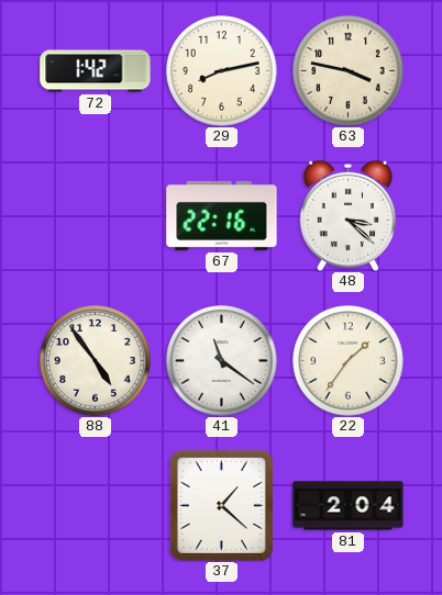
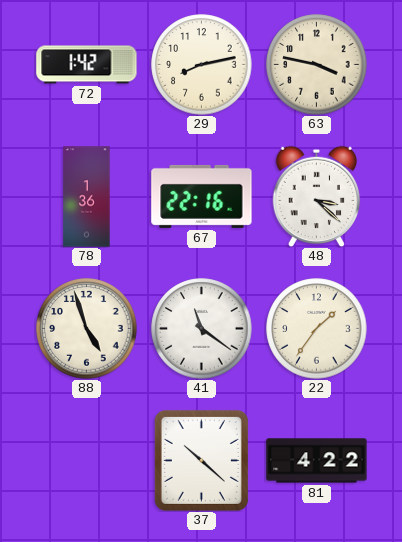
78: none -> 1:36 (87, 197)
88: 4:54 -> 4:57 (87, 329)
37: 1:22 -> 10:22 (201, 460)
81: 2:04 -> 4:22 (317, 461)
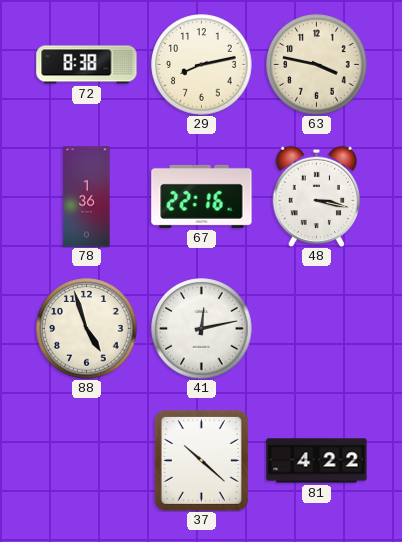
72: 1:42 -> 8:38 (87, 65)
48: 3:22 -> 3:17 (317, 196)
41: 11:21 -> 12:13 (202, 329)
22: 1:36 -> none (317, 329)
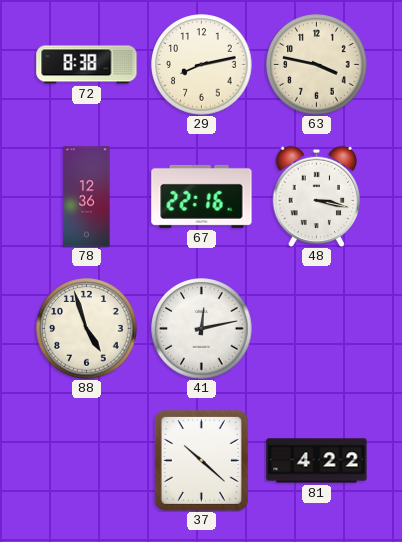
78: 1:36 -> 12:36 (87, 197)
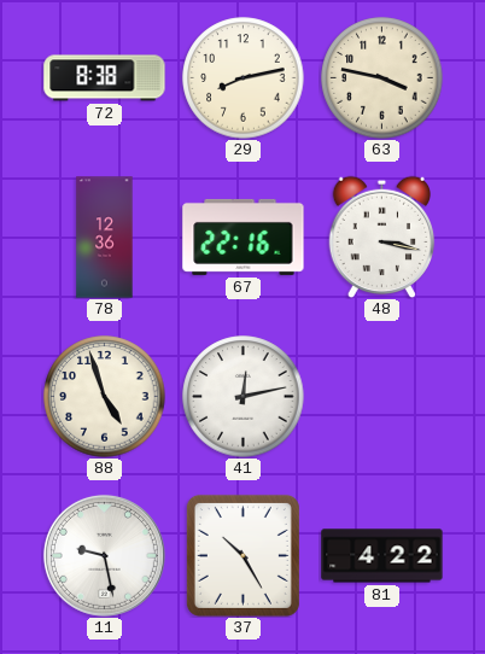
11: none -> 9:28 (104, 555)
37: 10:22 -> 10:25 (242, 555)
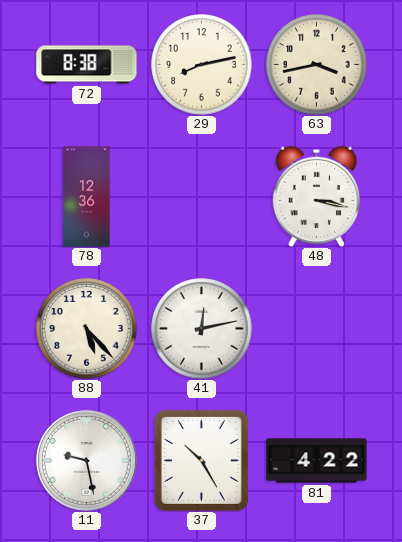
63: 3:47 -> 3:43 (317, 65)
67: 22:16 -> none (244, 237)
88: 4:57 -> 5:23 (87, 329)
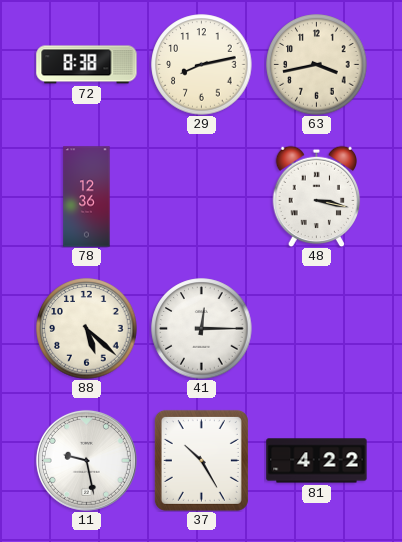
88: 5:23 -> 5:22 (87, 329)
41: 12:13 -> 12:15 (202, 329)
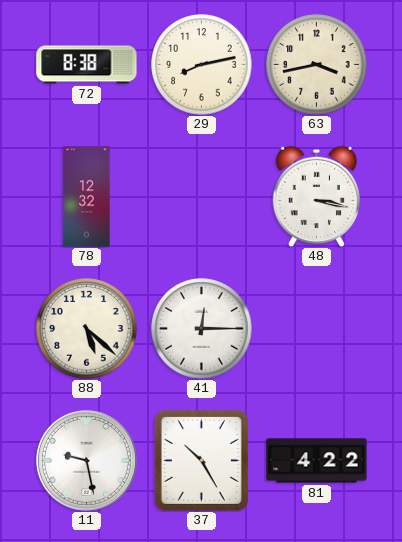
78: 12:36 -> 12:32 (87, 197)
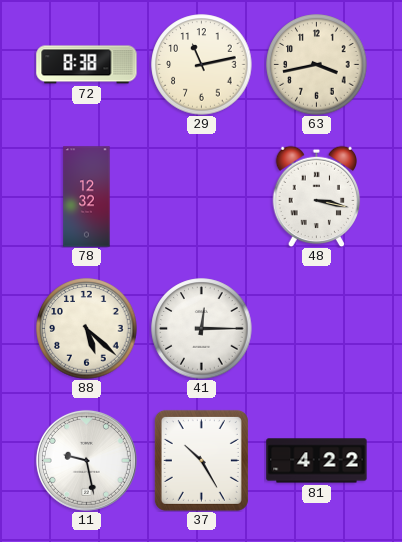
29: 8:13 -> 11:13 (202, 65)
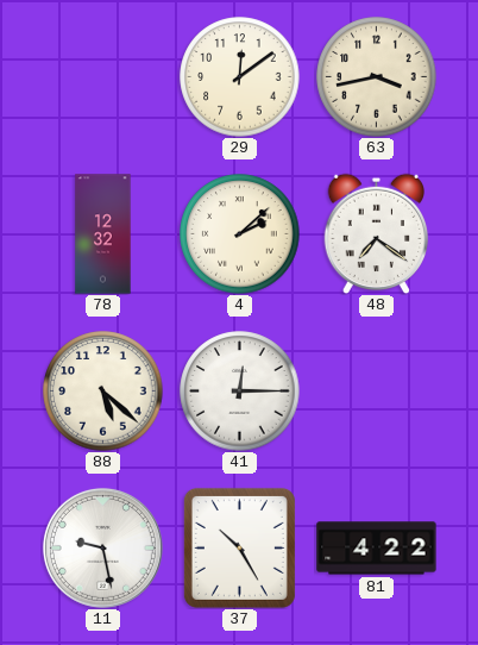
72: 8:38 -> none (87, 65)
29: 11:13 -> 12:09 (240, 77)
4: none -> 2:08 (240, 234)
48: 3:17 -> 7:21 (377, 233)
